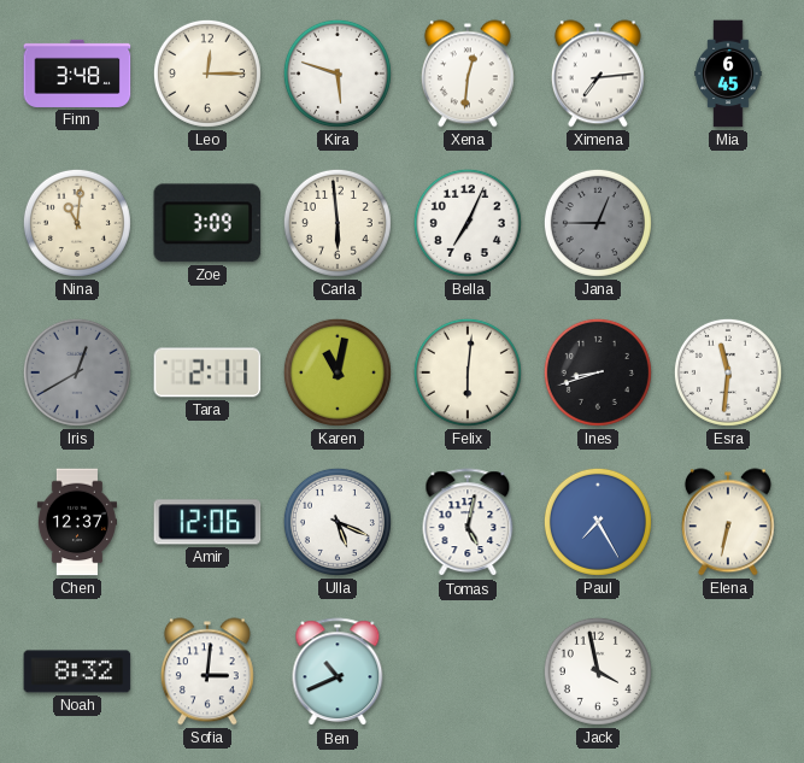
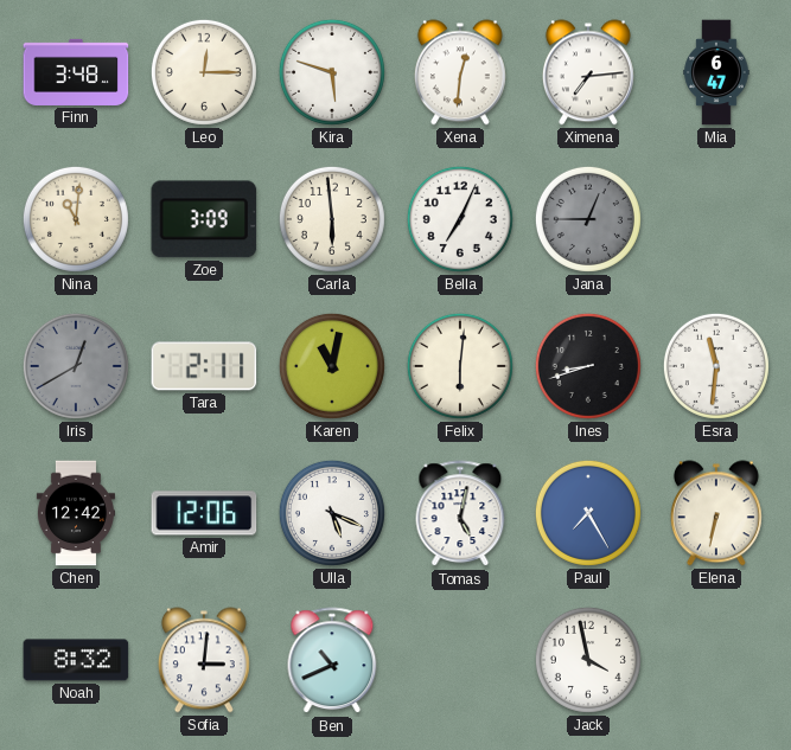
Mia: 6:45 -> 6:47 (716, 72)
Chen: 12:37 -> 12:42 (76, 513)
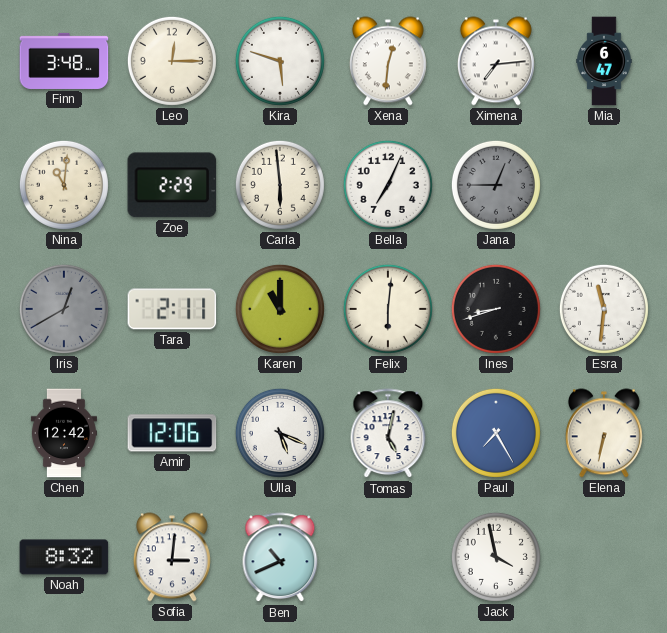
Zoe: 3:09 -> 2:29 (172, 185)
Karen: 11:02 -> 11:00 (280, 309)
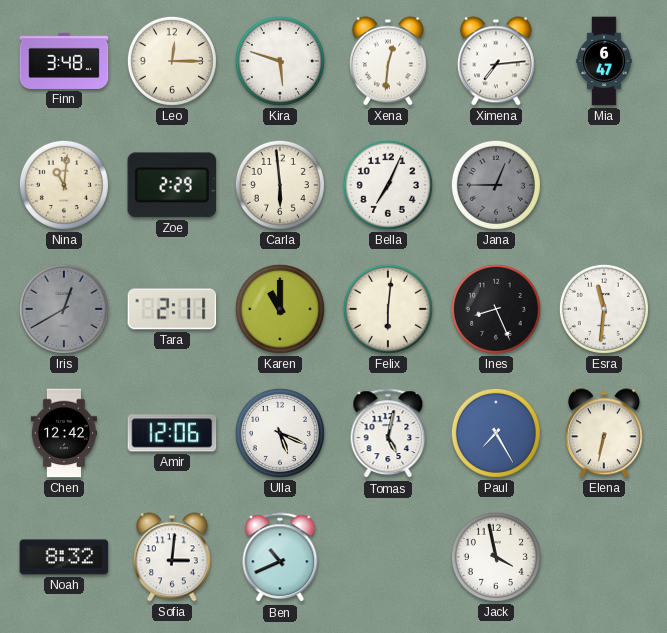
Ines: 8:42 -> 8:26 (496, 309)
